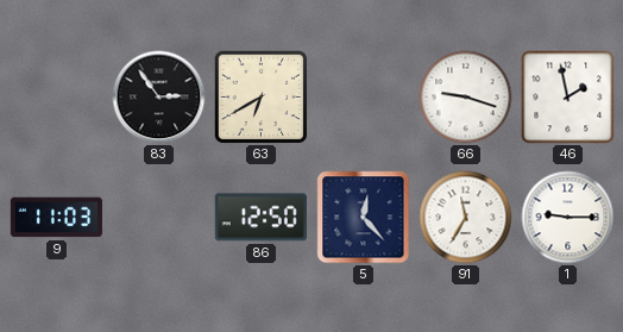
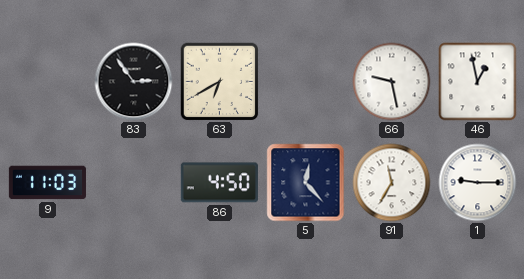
66: 9:18 -> 9:28 (392, 82)
46: 1:58 -> 12:58 (478, 82)
86: 12:50 -> 4:50 (219, 183)
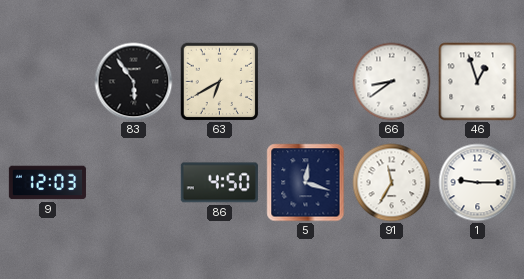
83: 2:54 -> 5:54 (134, 82)
66: 9:28 -> 8:39 (392, 82)
46: 12:58 -> 12:57 (478, 82)
9: 11:03 -> 12:03 (47, 183)
5: 12:23 -> 12:18 (306, 183)
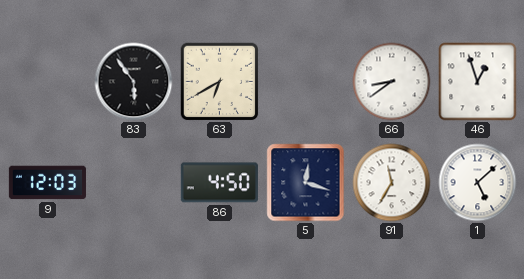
1: 9:15 -> 5:08 (478, 183)
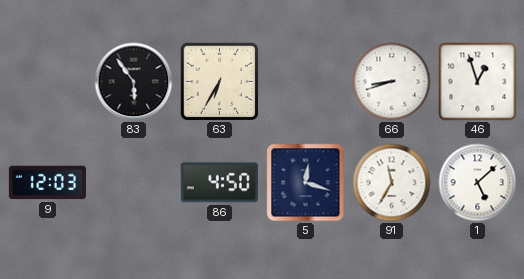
63: 6:40 -> 6:35 (220, 82)
66: 8:39 -> 8:42 (392, 82)
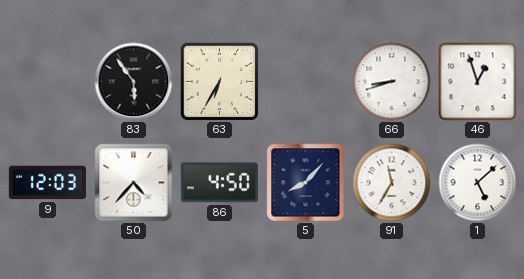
50: none -> 4:37 (134, 183)
5: 12:18 -> 8:07 (306, 183)
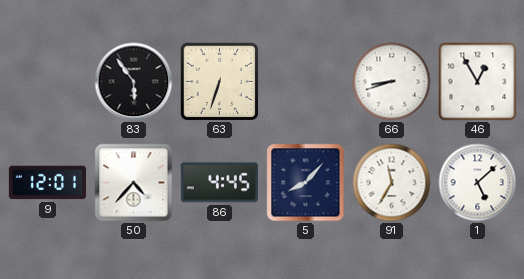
63: 6:35 -> 6:33 (220, 82)
46: 12:57 -> 12:55 (478, 82)
9: 12:03 -> 12:01 (47, 183)
86: 4:50 -> 4:45 (219, 183)
